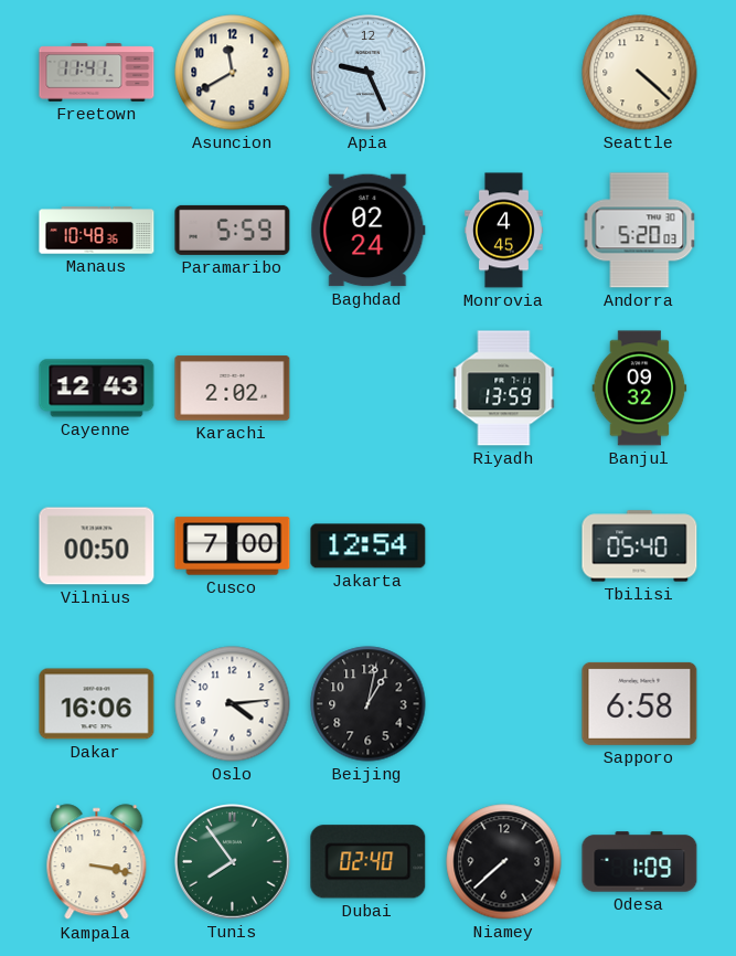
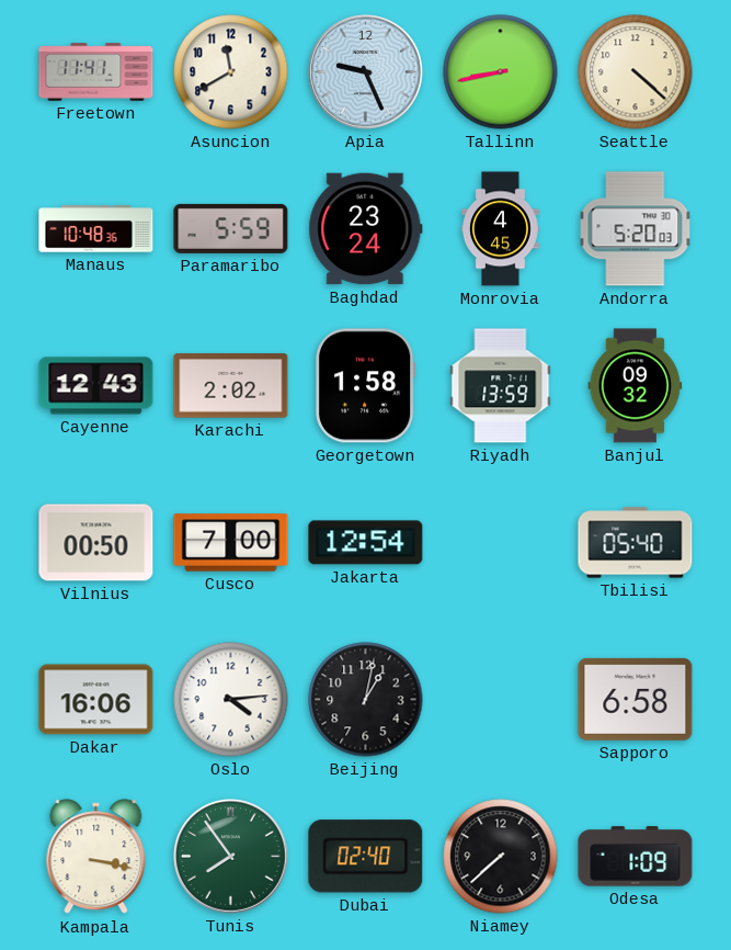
Tallinn: none -> 8:43 (501, 72)
Baghdad: 02:24 -> 23:24 (366, 229)
Georgetown: none -> 1:58 (365, 386)
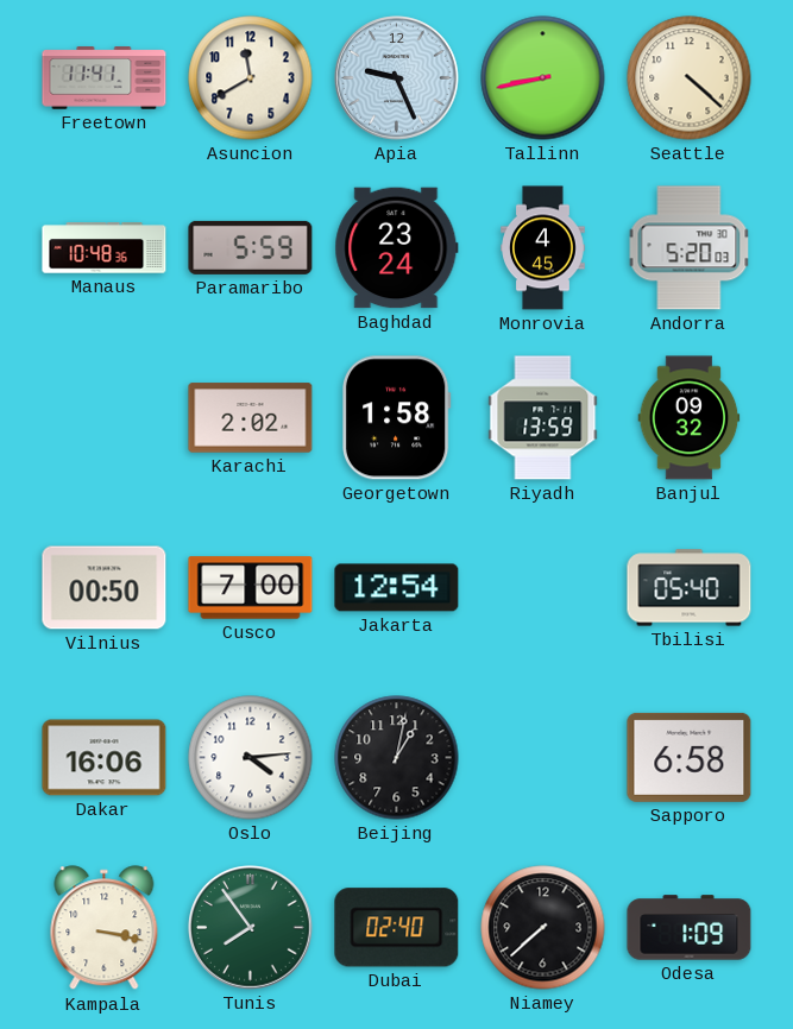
Cayenne: 12:43 -> none (96, 386)
